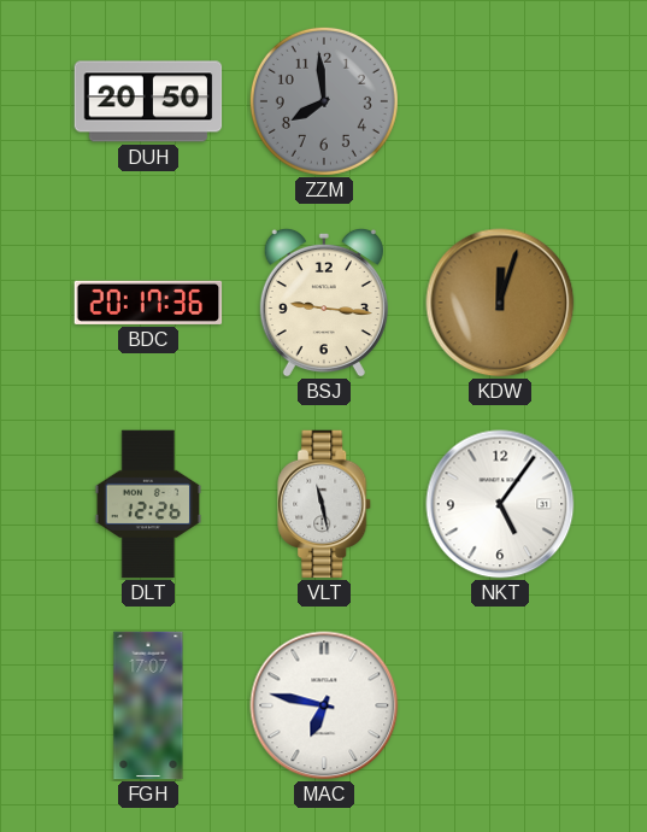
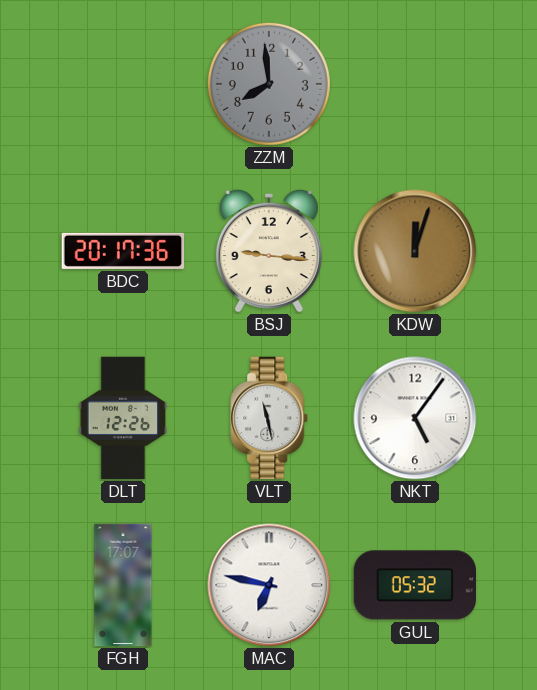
DUH: 20:50 -> none (148, 101)
GUL: none -> 05:32 (415, 585)
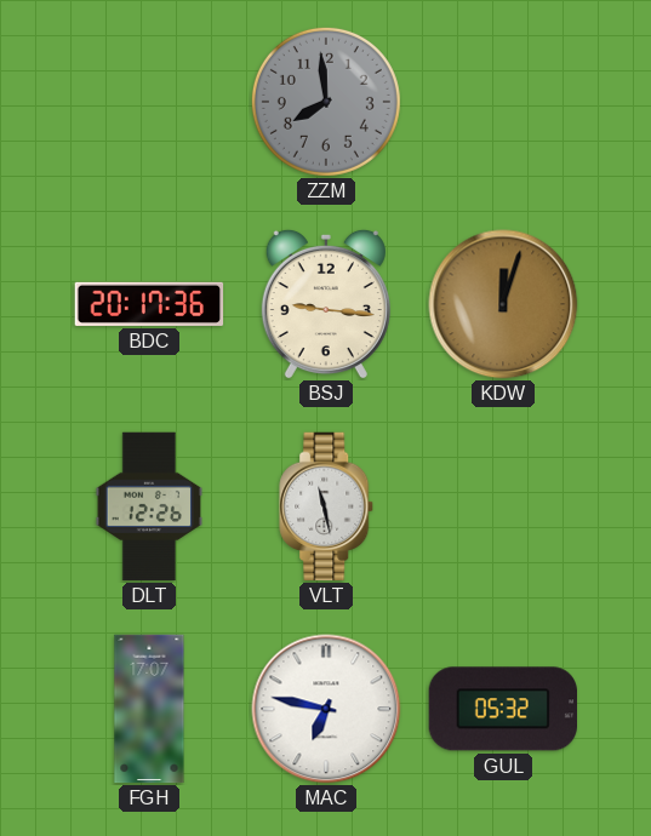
NKT: 5:06 -> none (415, 418)
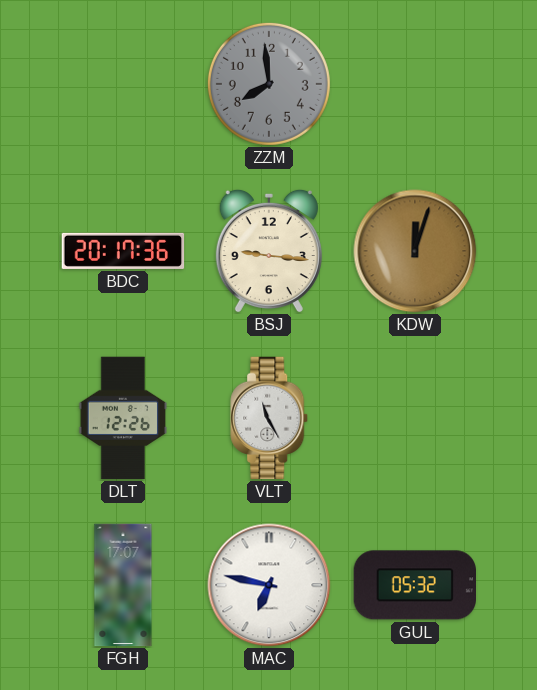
VLT: 11:28 -> 11:25 (270, 418)
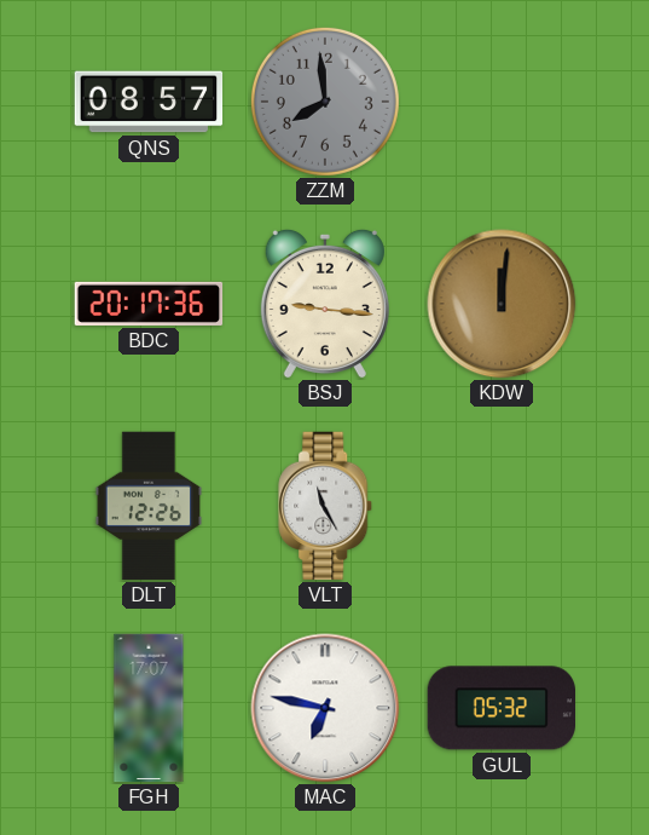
QNS: none -> 08:57 (149, 102)
KDW: 12:03 -> 12:01 (502, 304)
